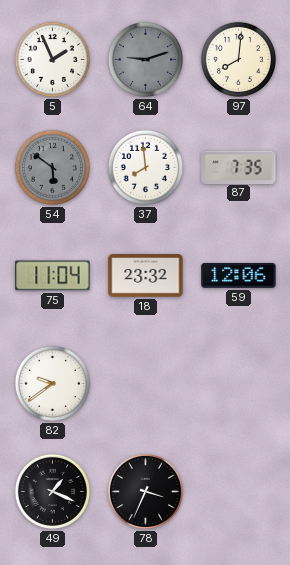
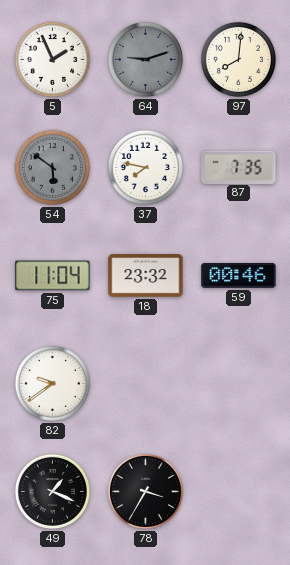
37: 7:59 -> 7:47 (145, 167)
59: 12:06 -> 00:46 (239, 275)
78: 3:34 -> 3:35 (145, 491)
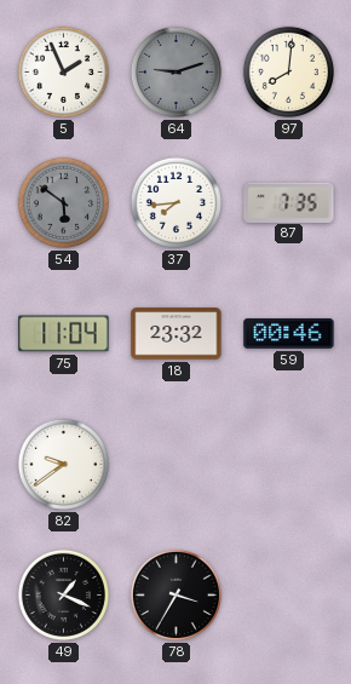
37: 7:47 -> 7:44 (175, 202)
